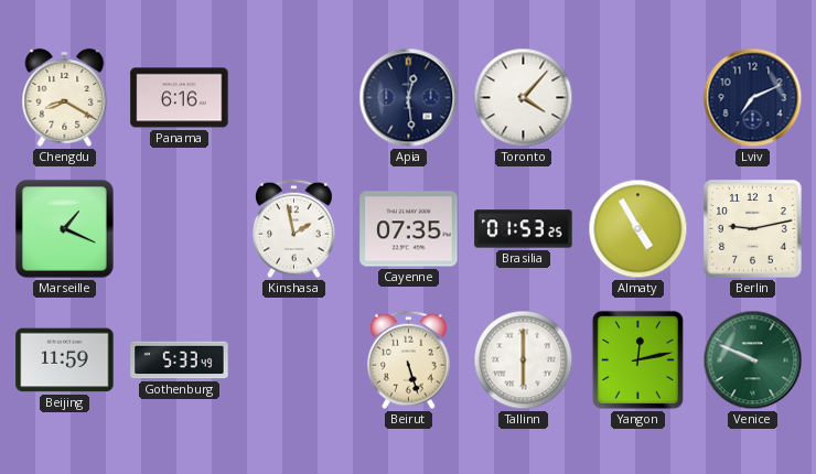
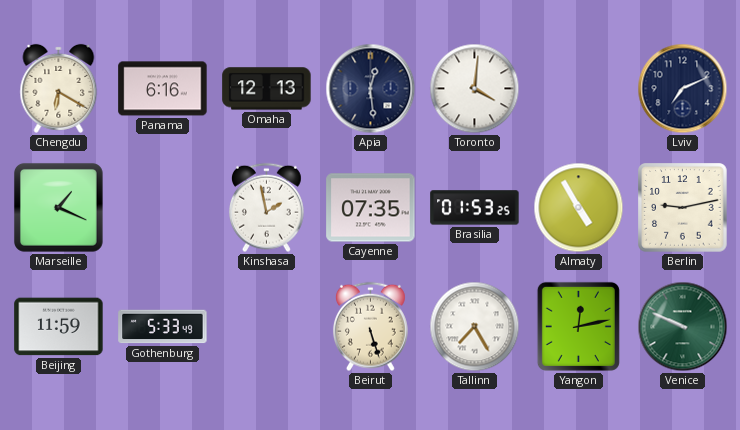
Chengdu: 8:20 -> 6:20 (59, 88)
Omaha: none -> 12:13 (267, 89)
Toronto: 4:07 -> 4:01 (475, 89)
Tallinn: 6:00 -> 7:25 (475, 327)
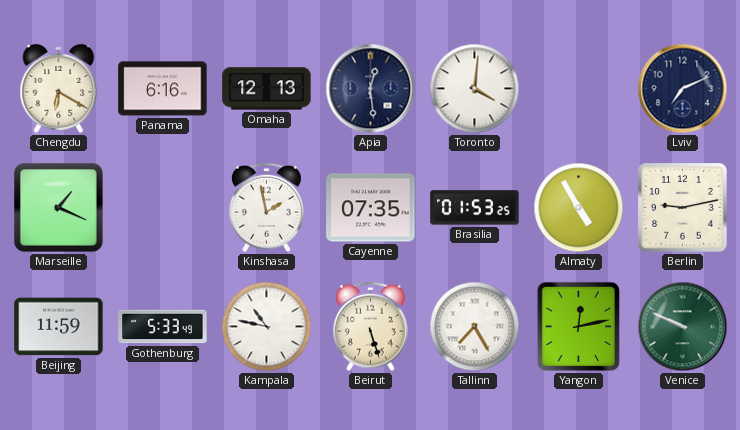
Kampala: none -> 10:47 (267, 327)
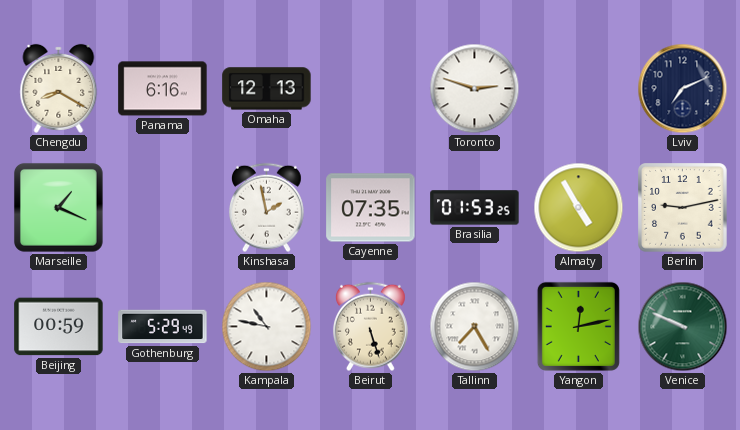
Chengdu: 6:20 -> 8:20 (59, 88)
Apia: 12:29 -> none (371, 89)
Toronto: 4:01 -> 2:48 (475, 89)
Beijing: 11:59 -> 00:59 (59, 327)
Gothenburg: 5:33 -> 5:29 (163, 327)
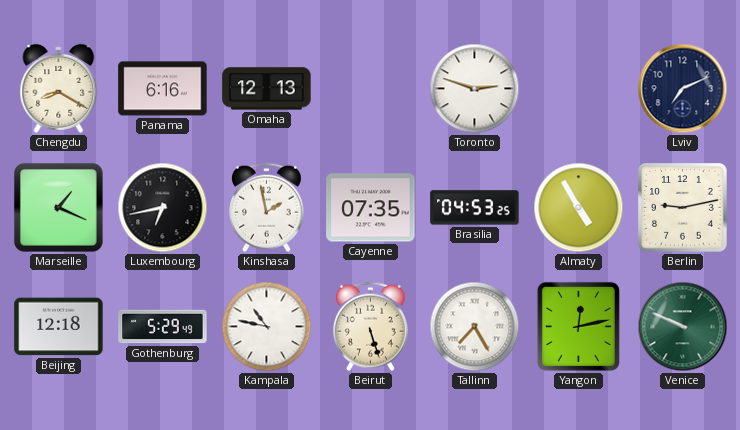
Luxembourg: none -> 6:43 (163, 208)
Brasilia: 01:53 -> 04:53 (475, 208)
Beijing: 00:59 -> 12:18 (59, 327)
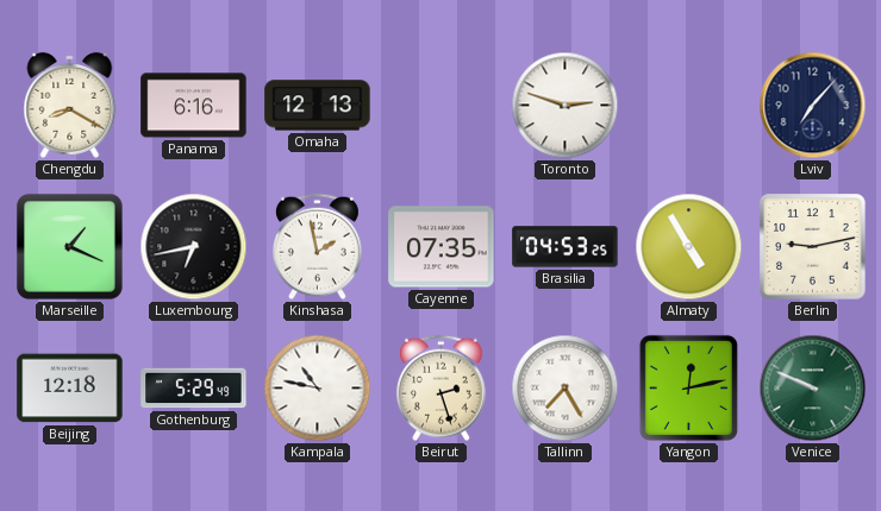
Lviv: 7:11 -> 7:07 (813, 106)
Beirut: 5:27 -> 2:27 (442, 389)
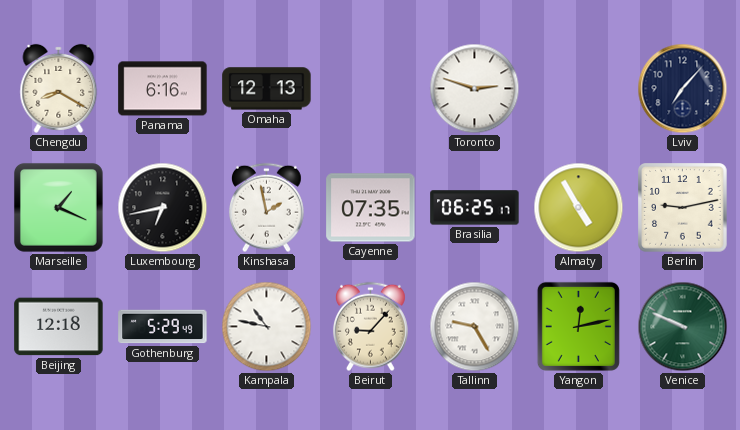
Brasilia: 04:53 -> 06:25 (475, 208)
Beirut: 2:27 -> 9:07 (371, 327)
Tallinn: 7:25 -> 9:25 (475, 327)
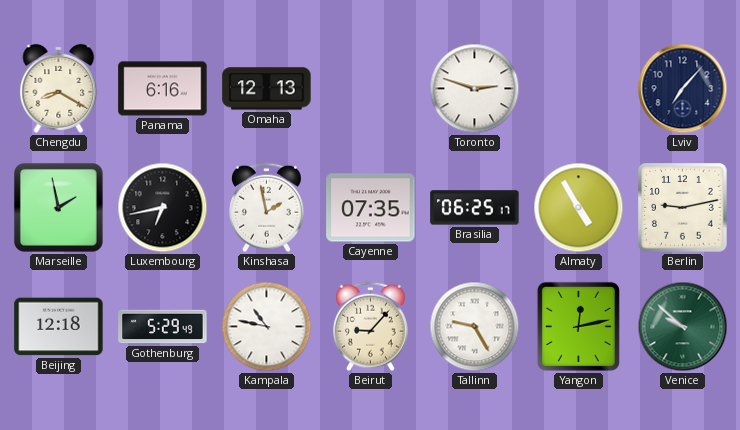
Marseille: 1:19 -> 1:58 (58, 207)
Venice: 9:49 -> 9:52 (683, 327)
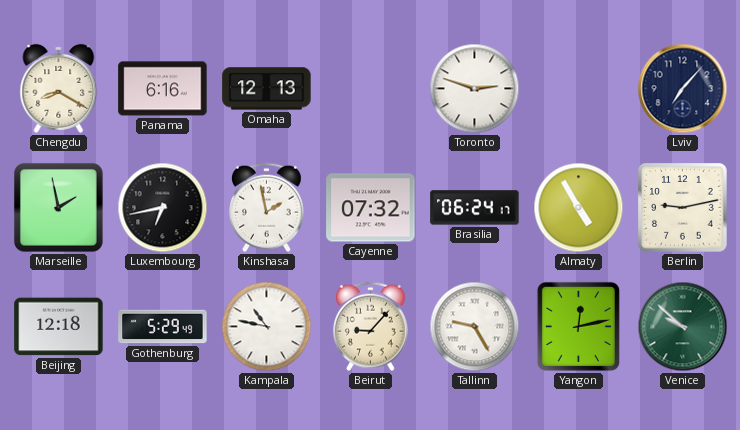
Cayenne: 07:35 -> 07:32 (371, 208)
Brasilia: 06:25 -> 06:24 (475, 208)
